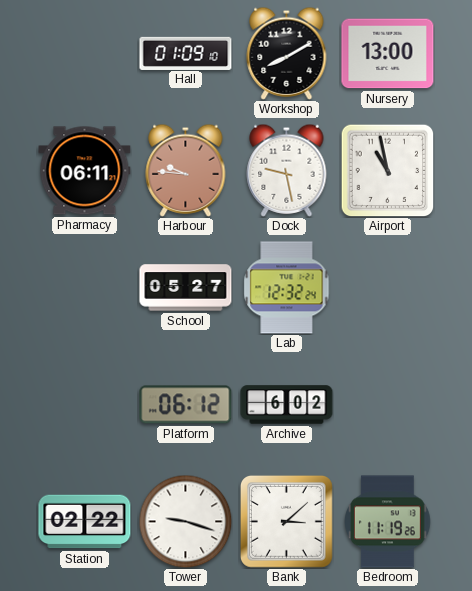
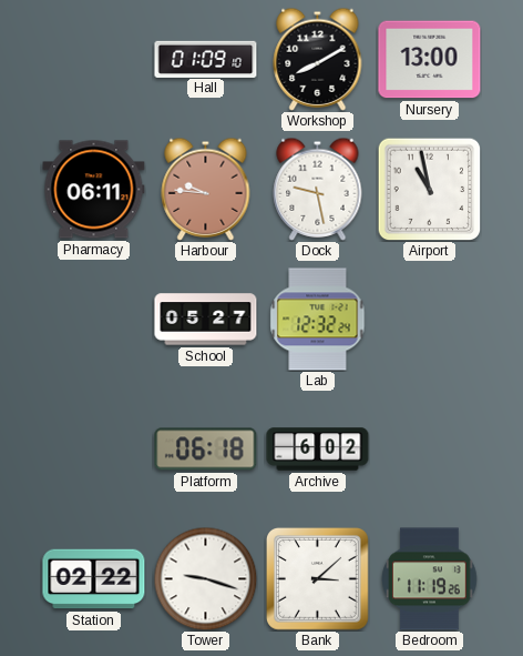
Platform: 06:12 -> 06:18 (206, 450)
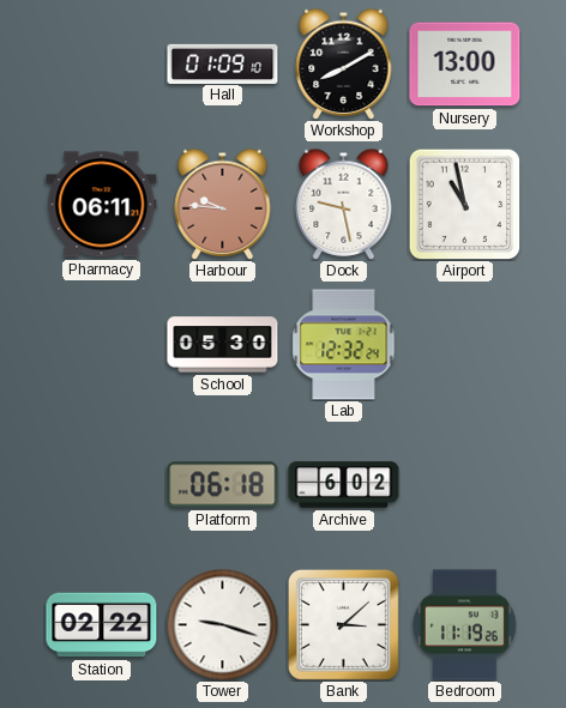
School: 05:27 -> 05:30 (223, 345)
